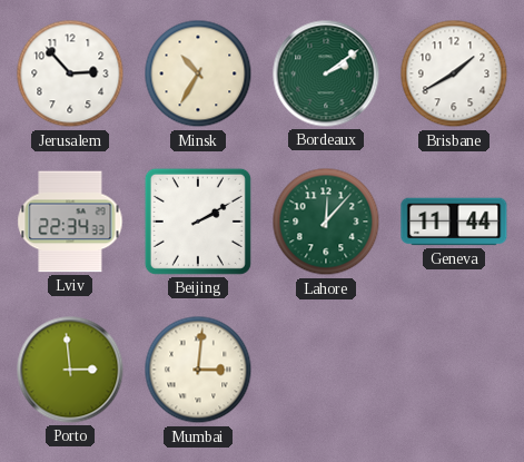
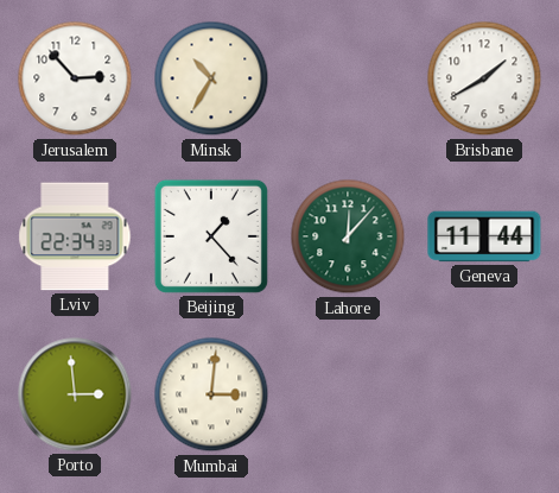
Bordeaux: 2:09 -> none (326, 73)
Beijing: 2:10 -> 1:23 (211, 236)
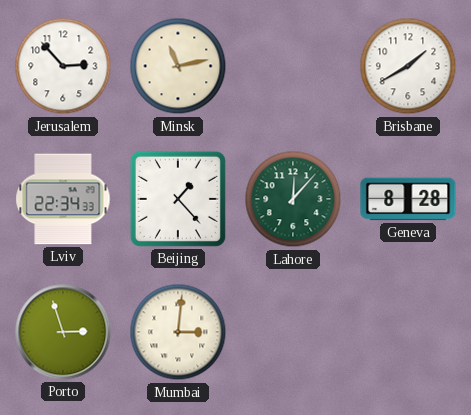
Minsk: 10:35 -> 11:13 (178, 66)
Geneva: 11:44 -> 8:28 (408, 199)
Porto: 2:59 -> 2:57 (63, 332)
